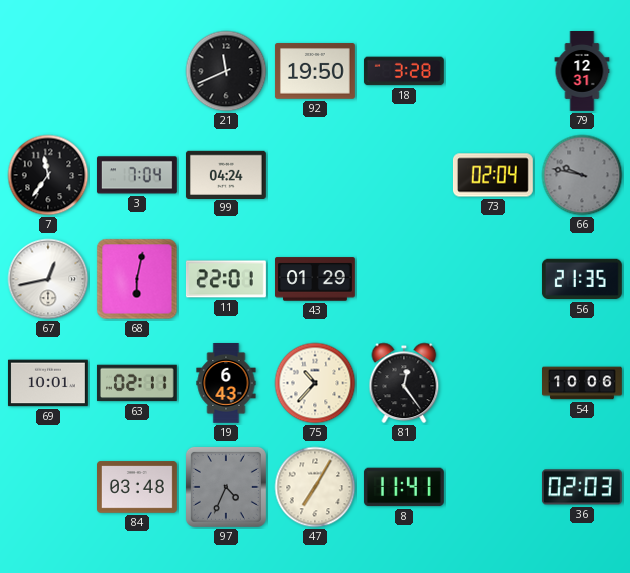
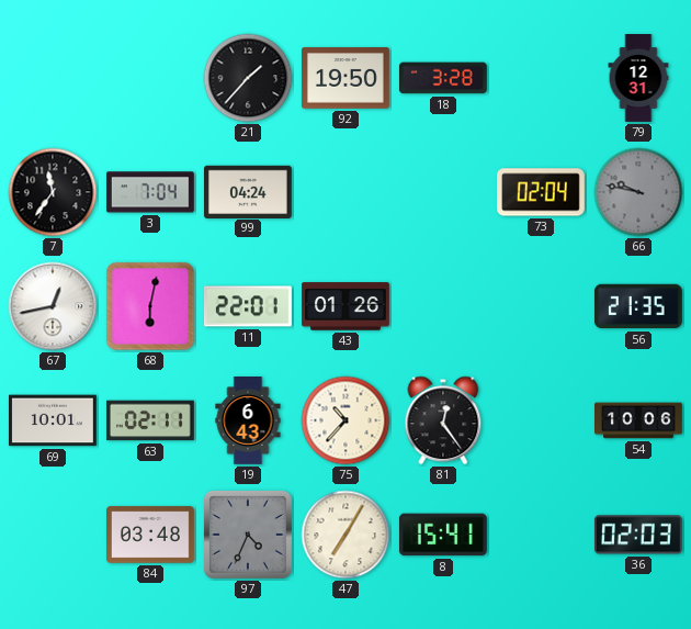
21: 11:41 -> 1:37 (248, 78)
43: 01:29 -> 01:26 (347, 306)
8: 11:41 -> 15:41 (443, 535)
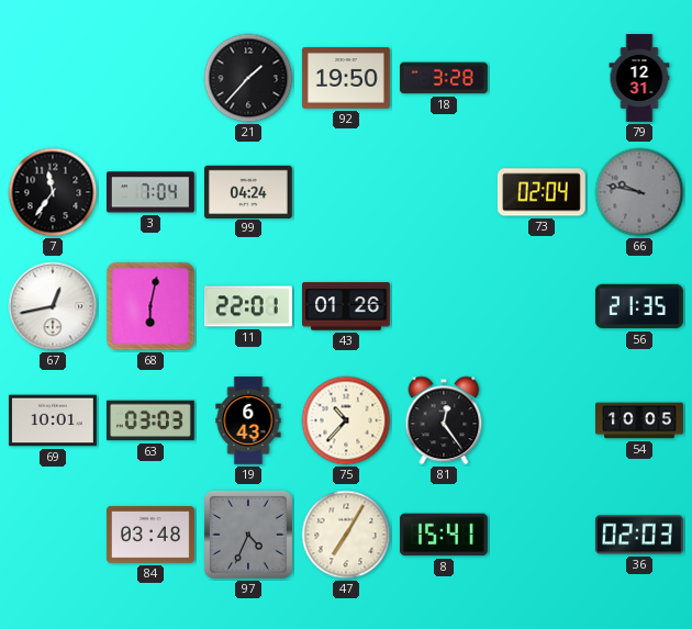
63: 02:11 -> 03:03 (150, 420)
54: 10:06 -> 10:05 (640, 420)
